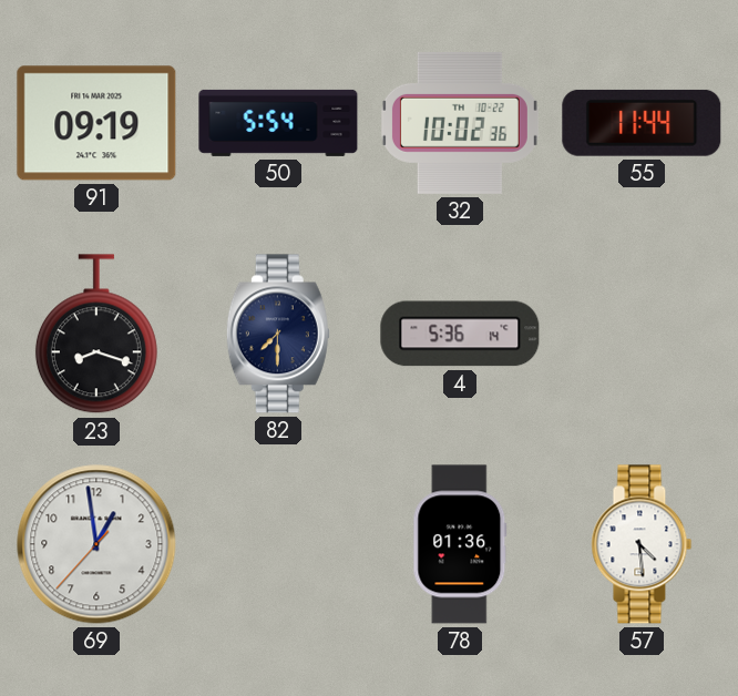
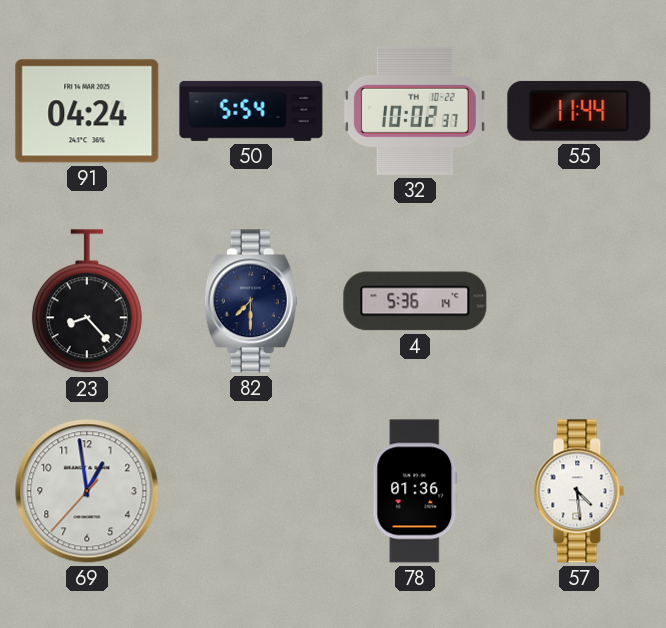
91: 09:19 -> 04:24 (87, 111)
32: 10:02:36 -> 10:02:37 (415, 111)
23: 8:18 -> 8:23 (87, 302)
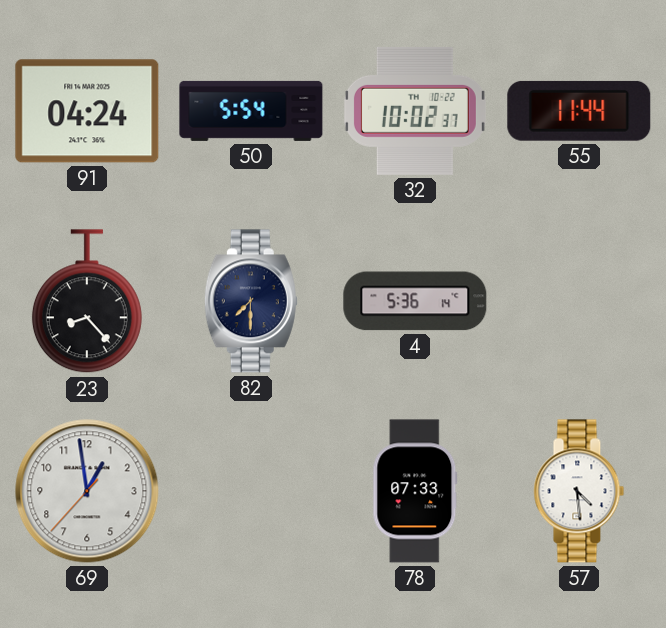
78: 01:36 -> 07:33 (415, 491)
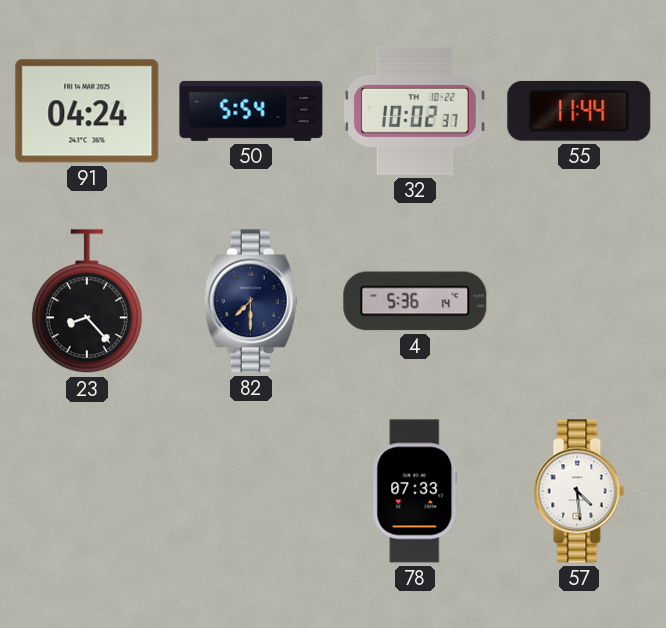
69: 12:58 -> none (87, 491)
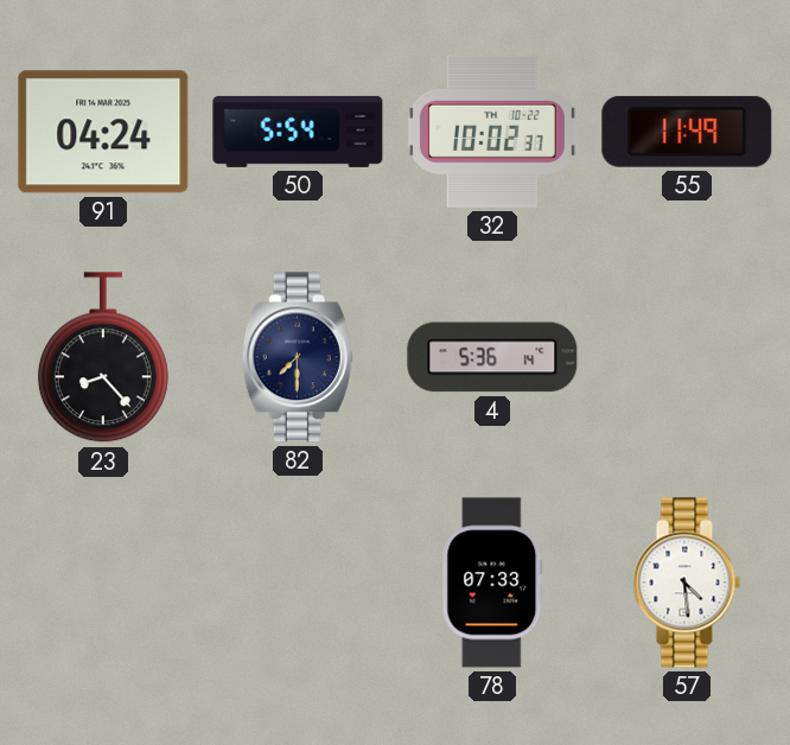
55: 11:44 -> 11:49 (687, 132)
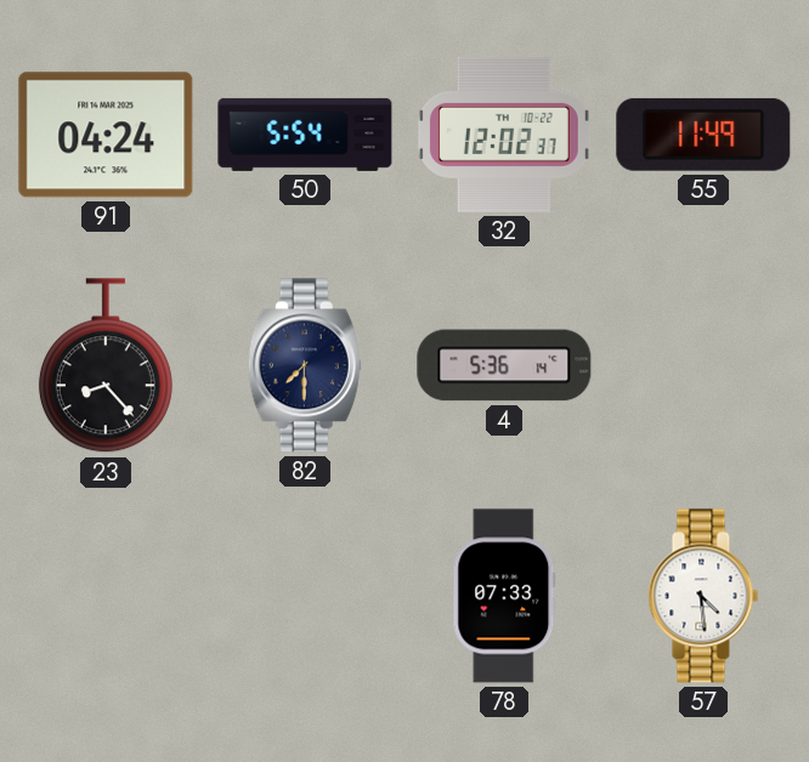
32: 10:02 -> 12:02 (504, 135)
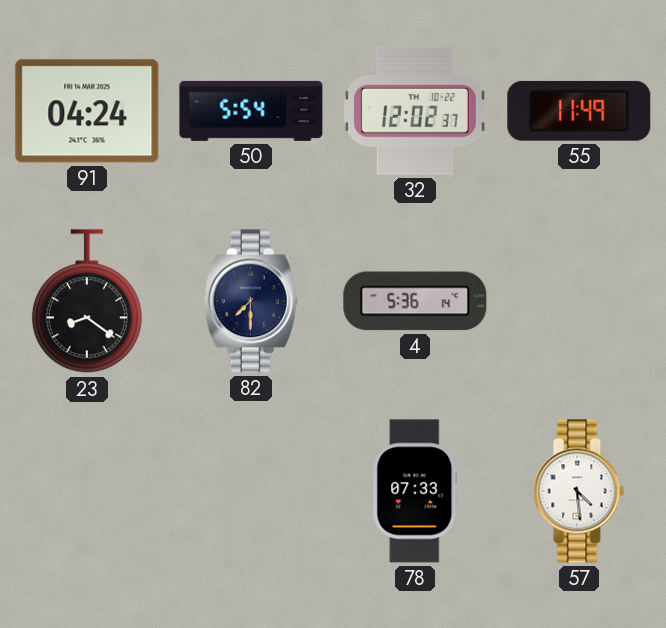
23: 8:23 -> 8:21 (87, 302)
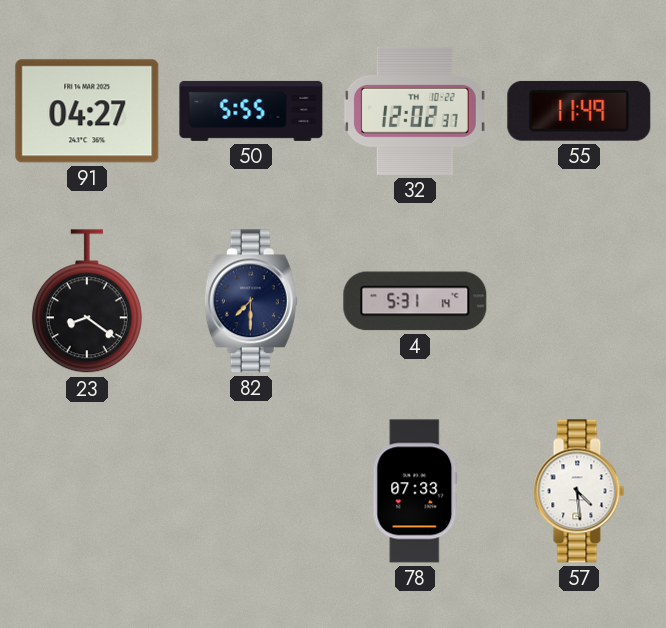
91: 04:24 -> 04:27 (87, 111)
50: 5:54 -> 5:55 (251, 111)
4: 5:36 -> 5:31 (415, 301)
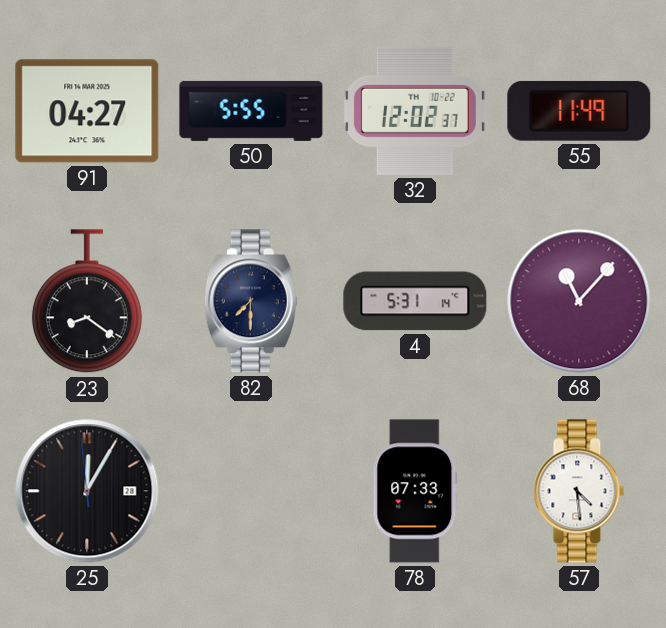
68: none -> 11:07 (579, 301)
25: none -> 12:04 (87, 491)
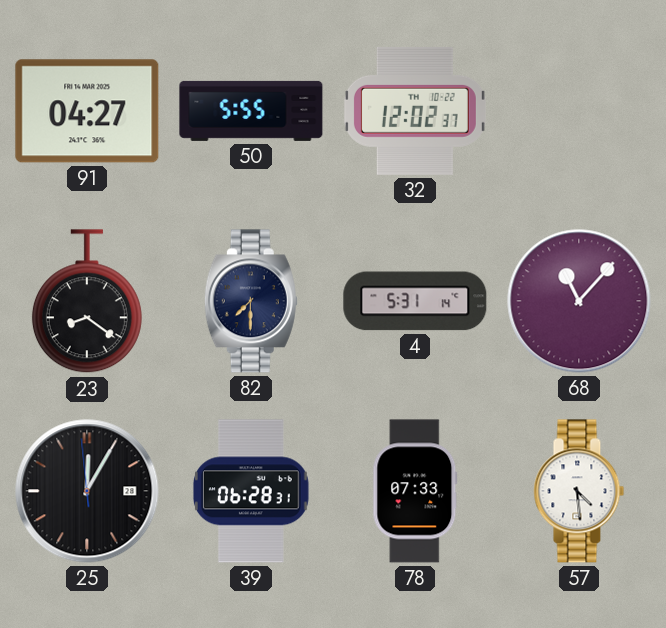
55: 11:49 -> none (579, 111)
39: none -> 06:28 (251, 491)
